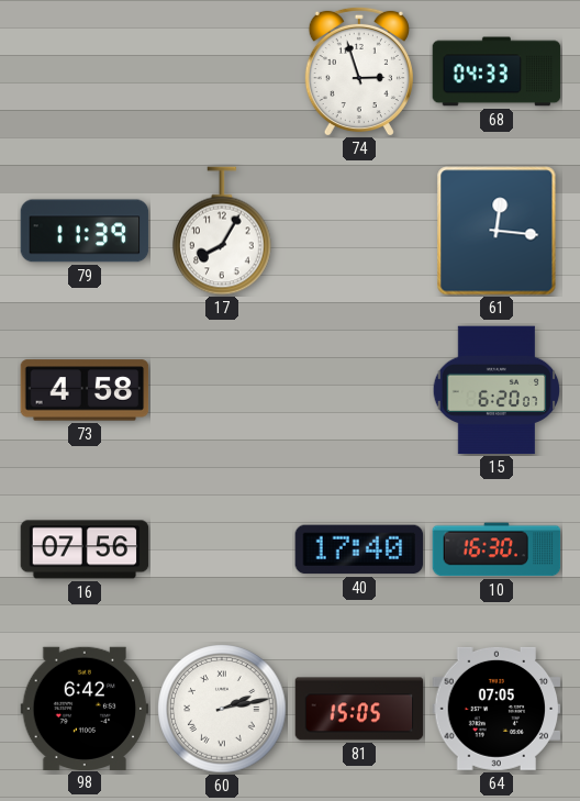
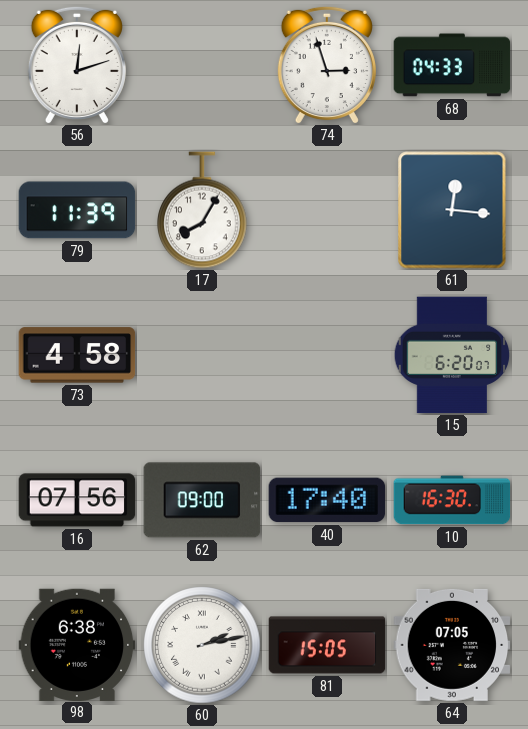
56: none -> 12:12 (77, 65)
62: none -> 09:00 (202, 500)
98: 6:42 -> 6:38 (77, 644)
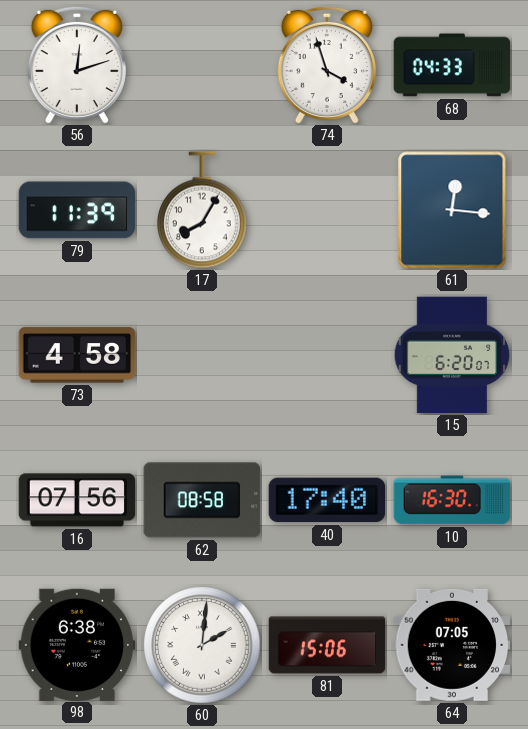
74: 2:57 -> 3:57 (327, 65)
62: 09:00 -> 08:58 (202, 500)
60: 2:13 -> 2:01 (202, 645)
81: 15:05 -> 15:06 (327, 645)
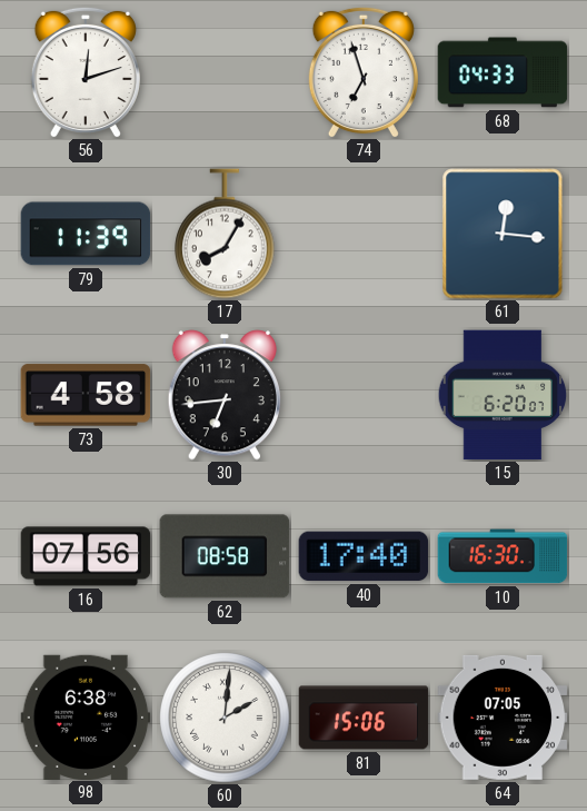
74: 3:57 -> 6:57 (364, 72)
30: none -> 6:44 (223, 395)
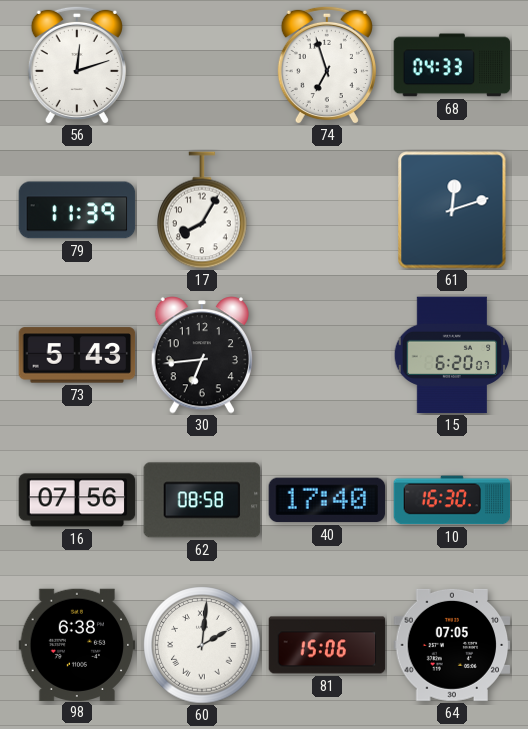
61: 12:16 -> 12:12 (452, 210)
73: 4:58 -> 5:43 (77, 355)
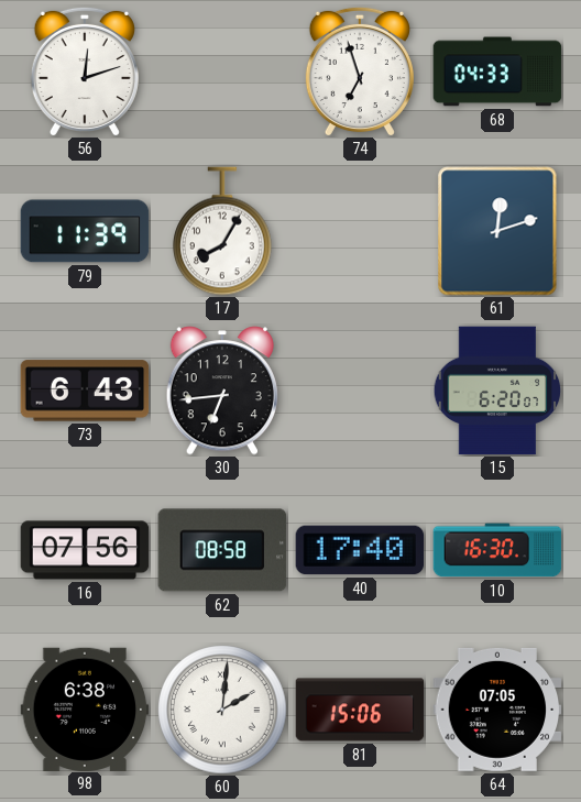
73: 5:43 -> 6:43 (85, 391)
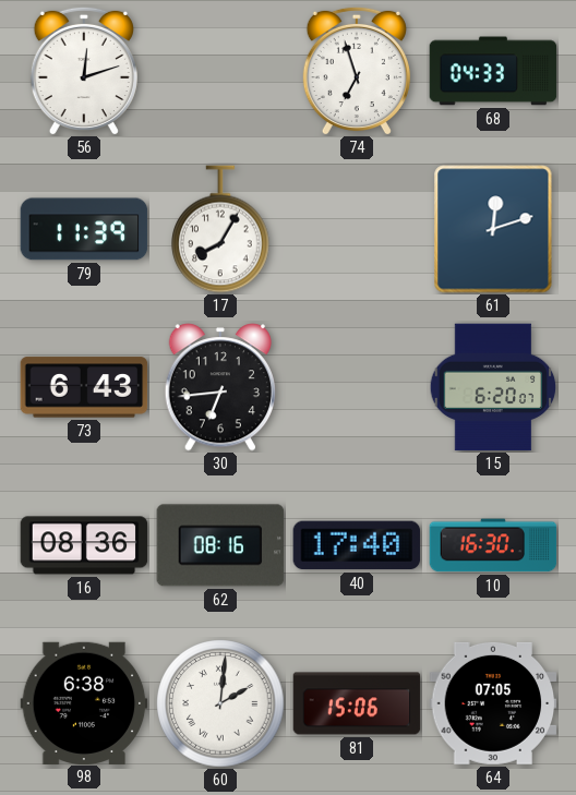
16: 07:56 -> 08:36 (84, 545)
62: 08:58 -> 08:16 (220, 545)
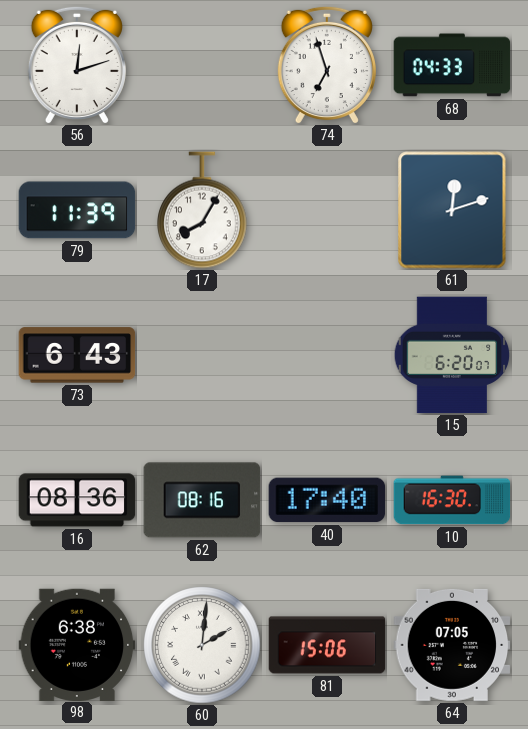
30: 6:44 -> none (219, 387)
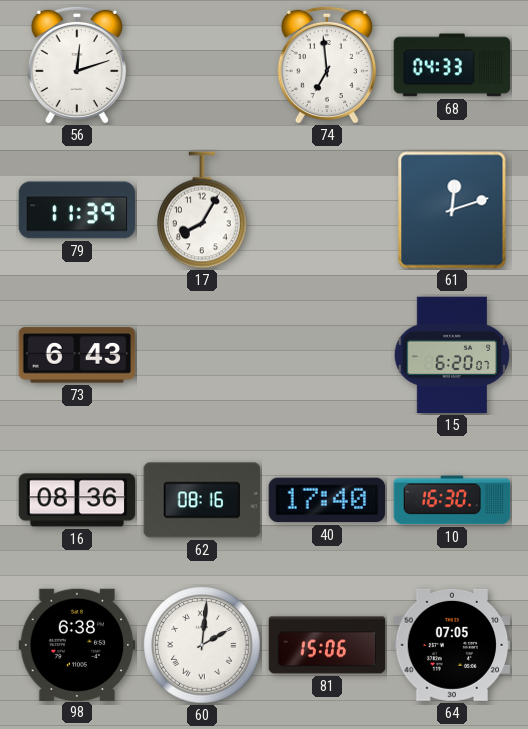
74: 6:57 -> 6:59 (327, 65)
